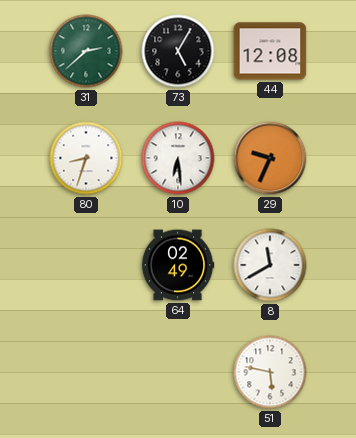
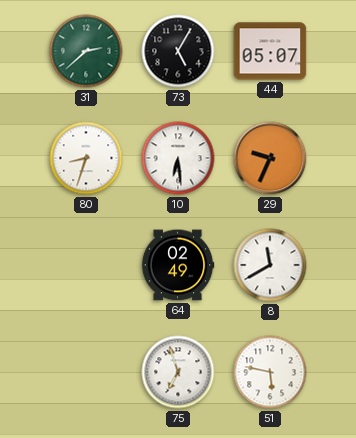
44: 12:08 -> 05:07 (270, 51)
75: none -> 6:57 (178, 372)
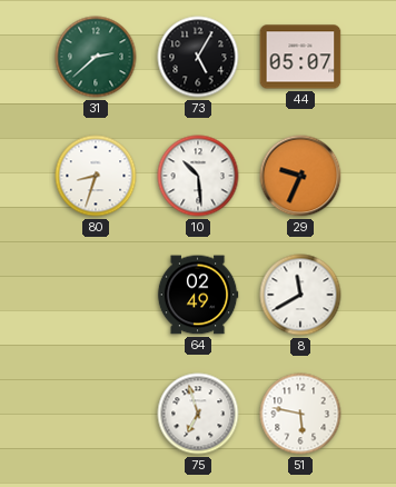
10: 6:29 -> 10:29 (198, 176)
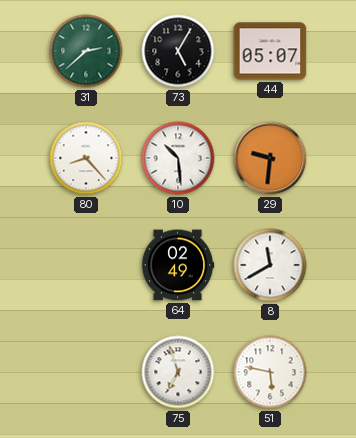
80: 8:33 -> 8:23 (86, 158)
29: 9:34 -> 9:31 (270, 158)
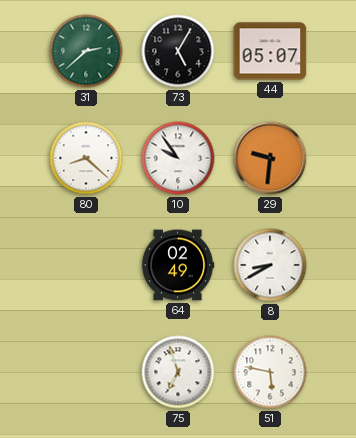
80: 8:23 -> 8:22 (86, 158)
10: 10:29 -> 9:54 (178, 158)
8: 11:40 -> 8:40 (270, 265)
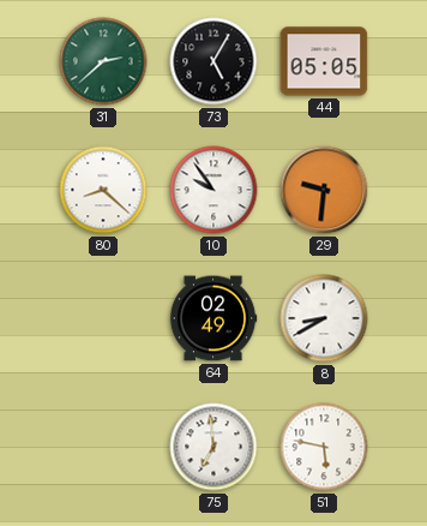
44: 05:07 -> 05:05 (324, 61)
75: 6:57 -> 6:59 (213, 447)
